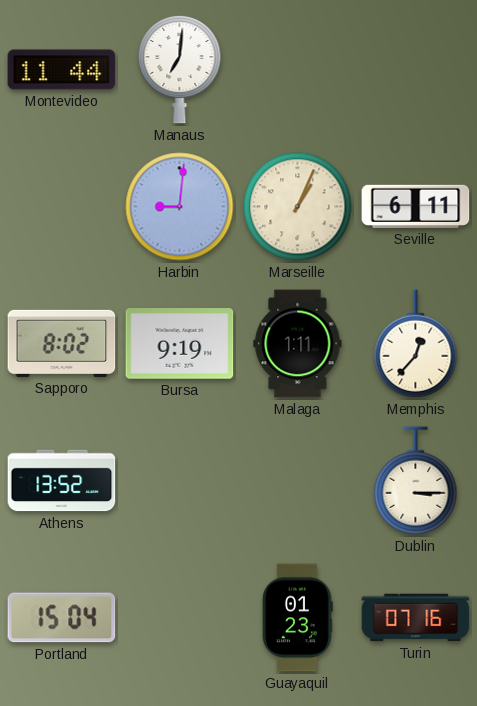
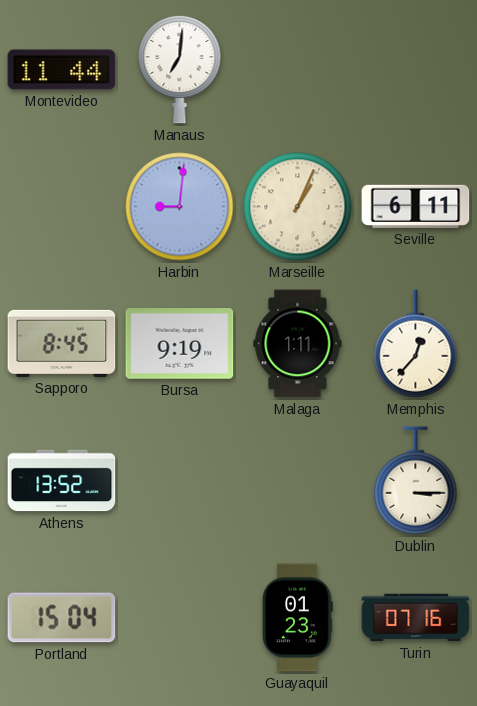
Sapporo: 8:02 -> 8:45 (62, 343)
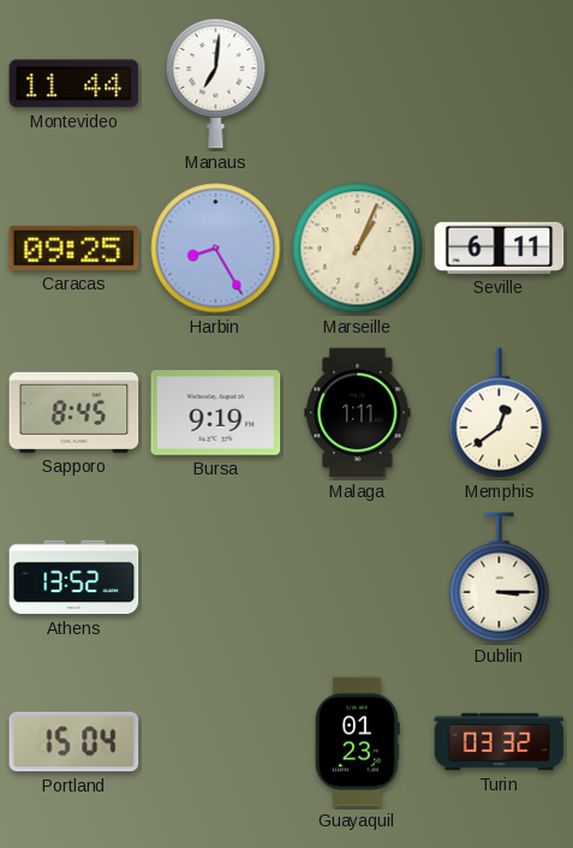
Caracas: none -> 09:25 (74, 247)
Harbin: 9:01 -> 8:25 (216, 249)
Memphis: 12:37 -> 12:39 (500, 413)
Turin: 07:16 -> 03:32 (500, 742)
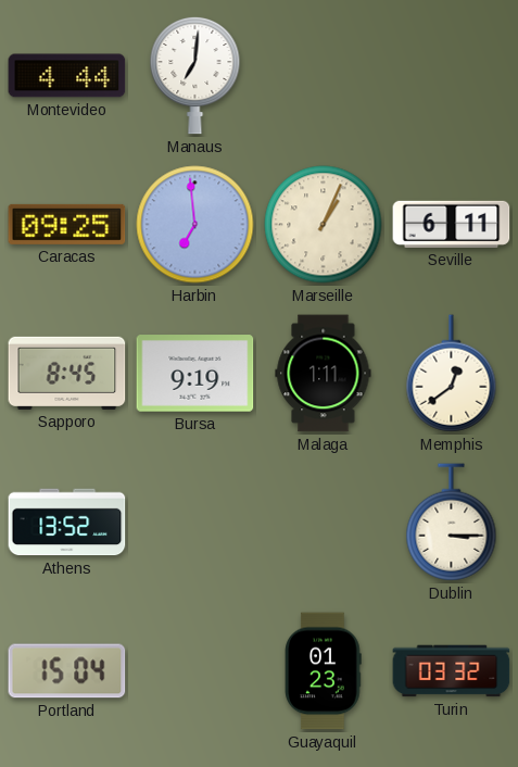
Montevideo: 11:44 -> 4:44 (67, 76)
Harbin: 8:25 -> 6:59 (195, 225)
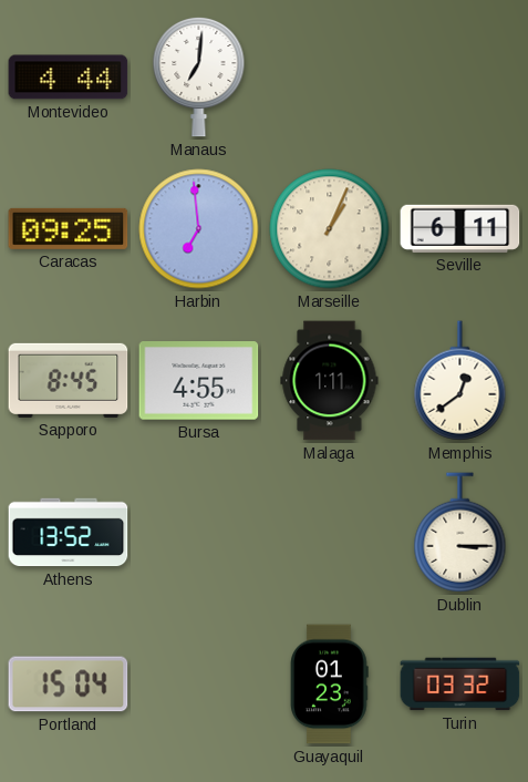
Bursa: 9:19 -> 4:55 (199, 381)
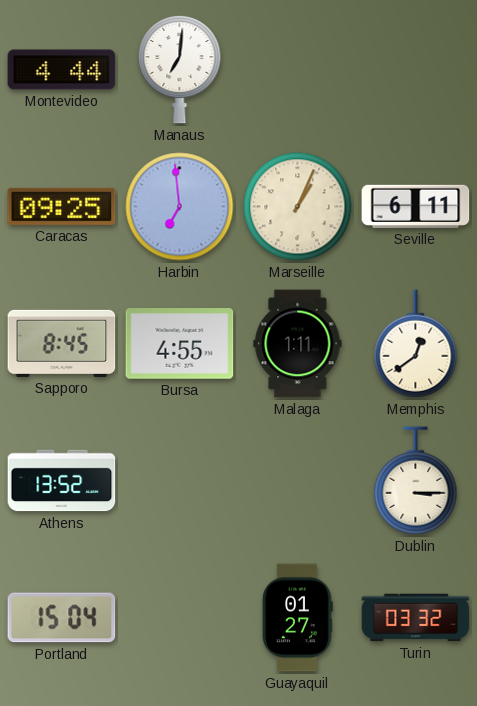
Guayaquil: 01:23 -> 01:27 (298, 618)
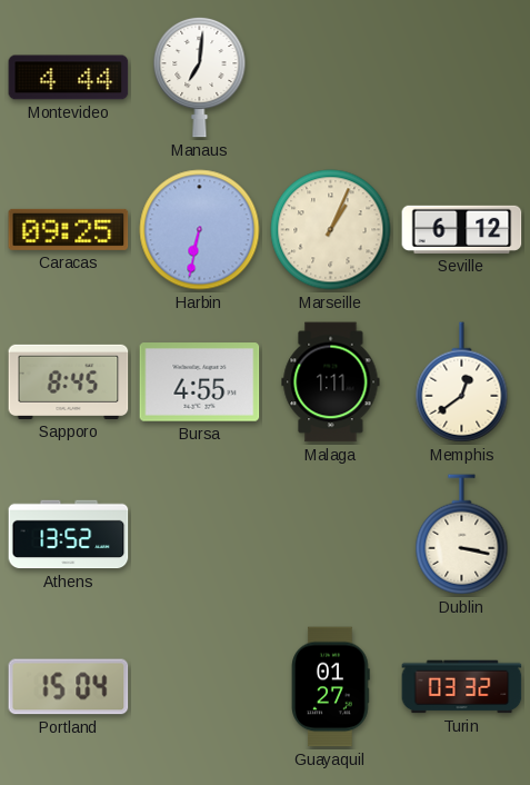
Harbin: 6:59 -> 6:32 (200, 230)
Seville: 6:11 -> 6:12 (462, 229)
Dublin: 3:15 -> 3:17 (462, 535)
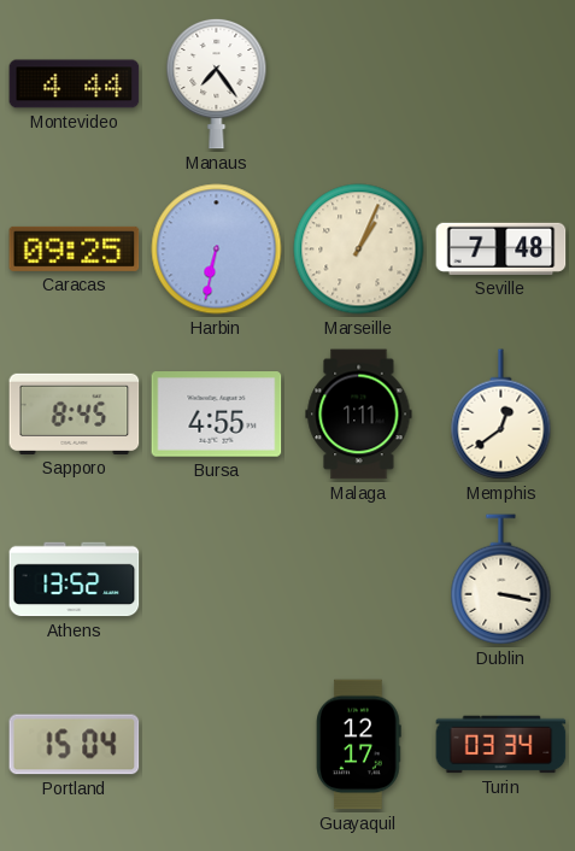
Manaus: 7:01 -> 7:24 (217, 83)
Seville: 6:12 -> 7:48 (501, 248)
Guayaquil: 01:27 -> 12:17 (359, 745)
Turin: 03:32 -> 03:34 (501, 745)
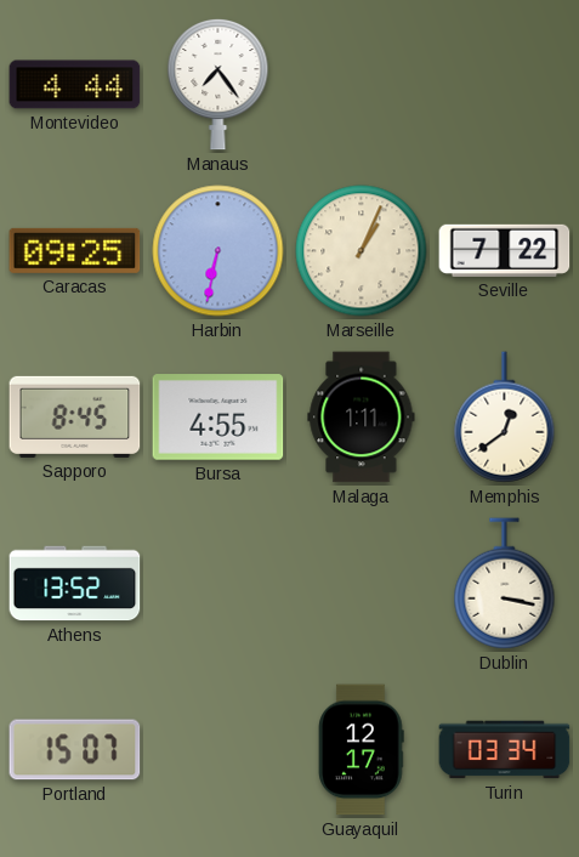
Seville: 7:48 -> 7:22 (505, 250)
Portland: 15:04 -> 15:07 (75, 750)
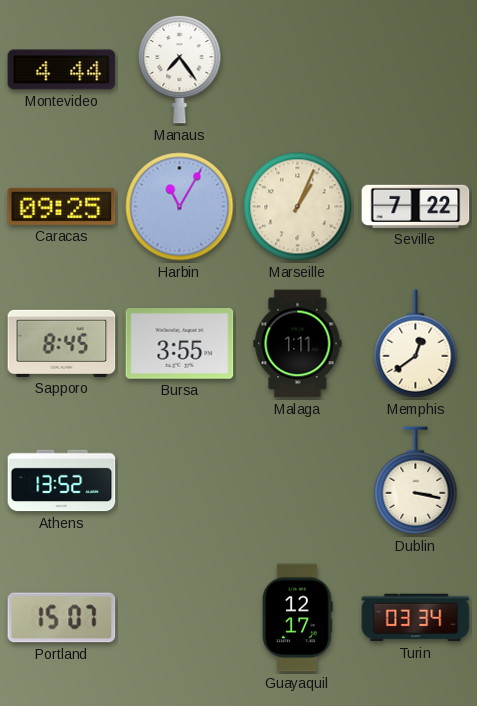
Harbin: 6:32 -> 11:05 (180, 207)
Bursa: 4:55 -> 3:55 (180, 344)
